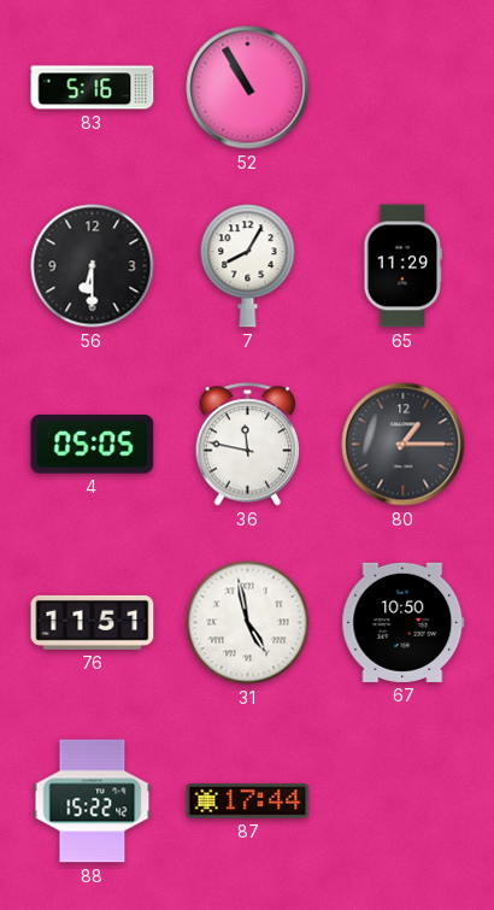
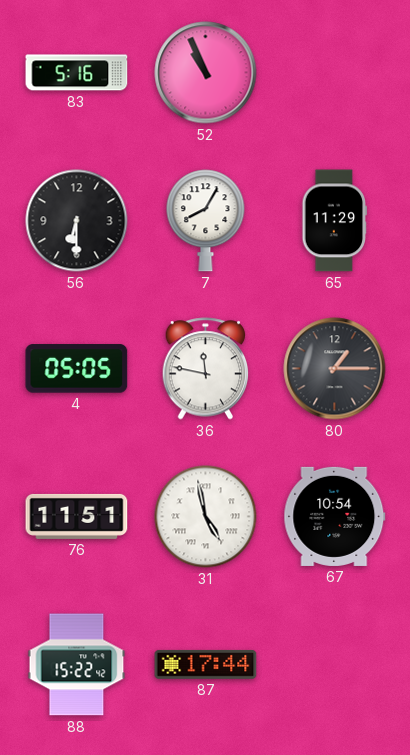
52: 10:55 -> 10:56 (206, 73)
67: 10:50 -> 10:54 (335, 516)
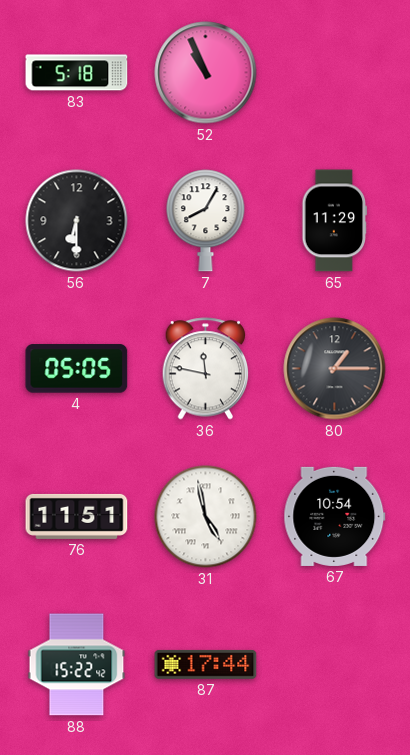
83: 5:16 -> 5:18 (77, 73)
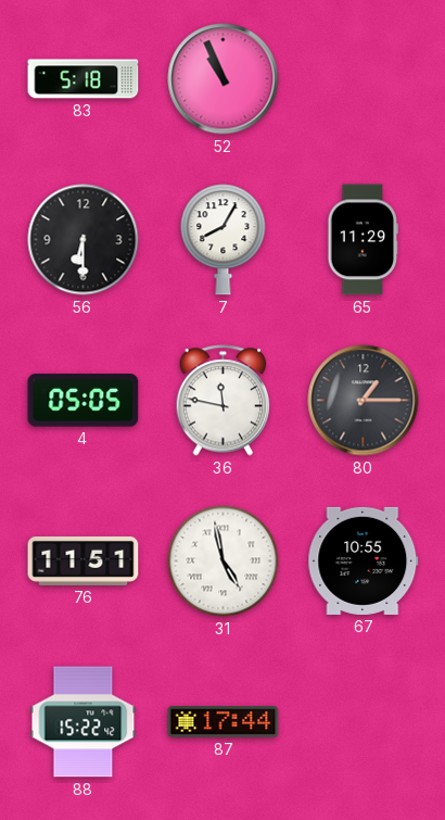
67: 10:54 -> 10:55 (364, 560)
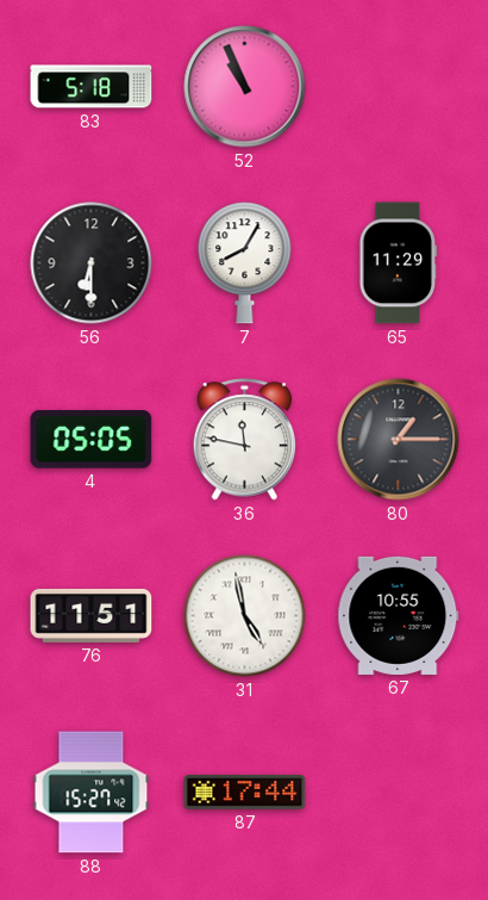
88: 15:22 -> 15:27 (92, 793)
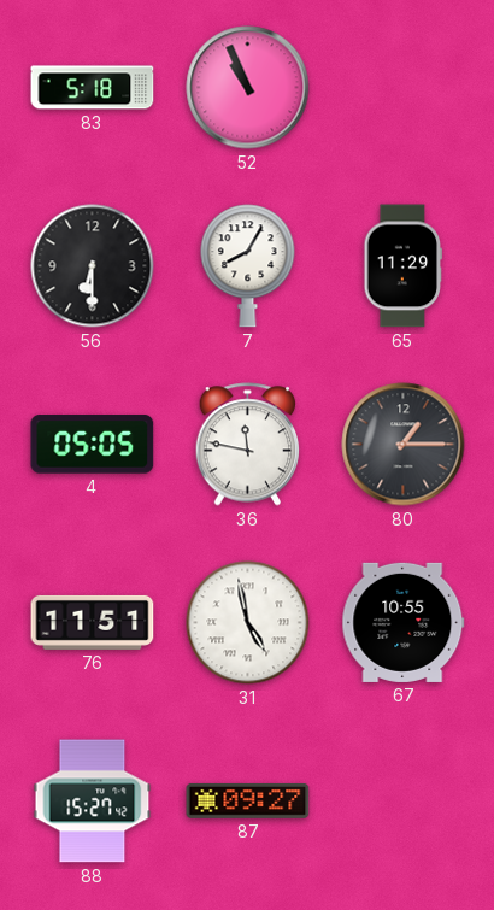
87: 17:44 -> 09:27 (248, 800)
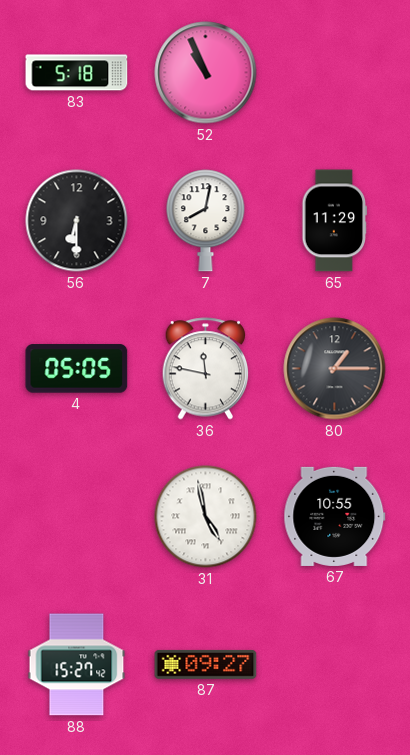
7: 8:05 -> 8:02 (206, 221)
76: 11:51 -> none (93, 622)
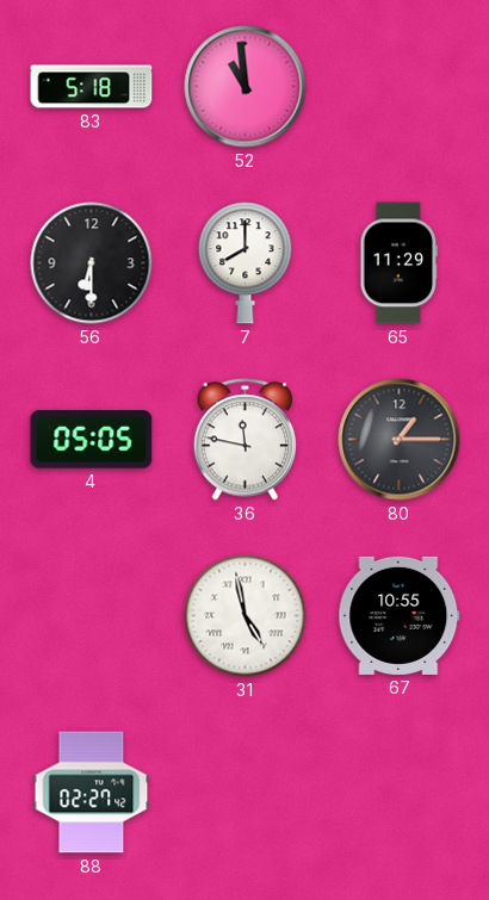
52: 10:56 -> 10:59 (246, 87)
7: 8:02 -> 8:00 (246, 263)
88: 15:27 -> 02:27 (92, 793)
87: 09:27 -> none (206, 664)
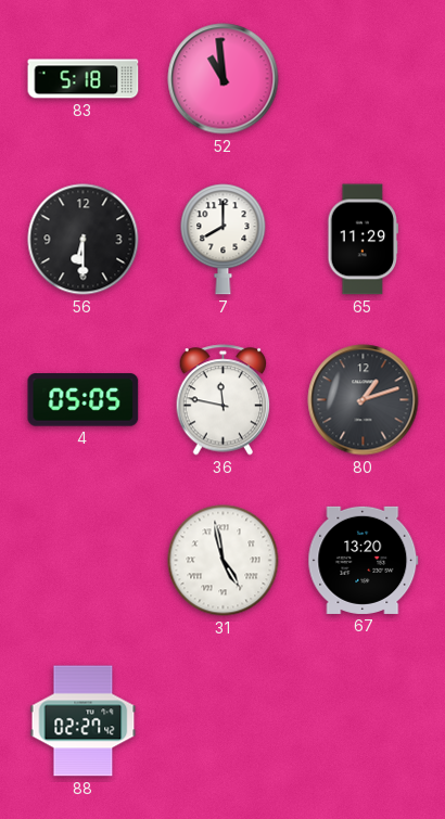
80: 1:15 -> 1:12 (364, 400)
67: 10:55 -> 13:20 (364, 560)
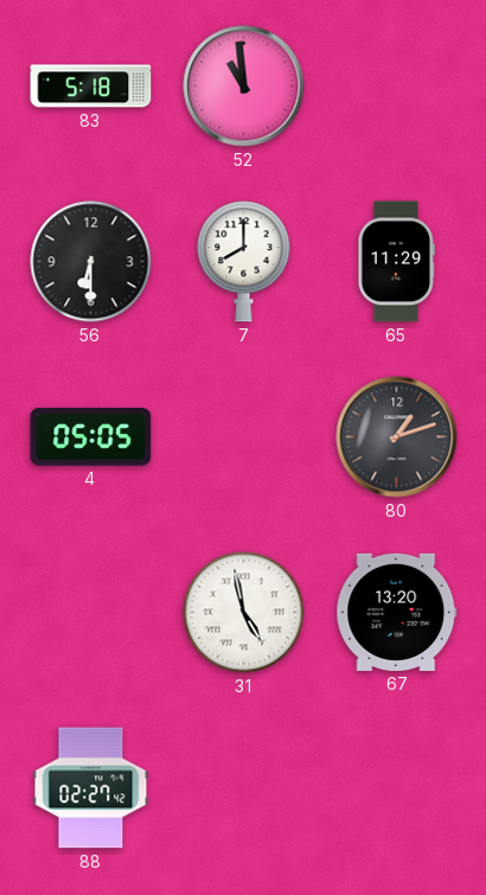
36: 11:47 -> none (224, 400)
